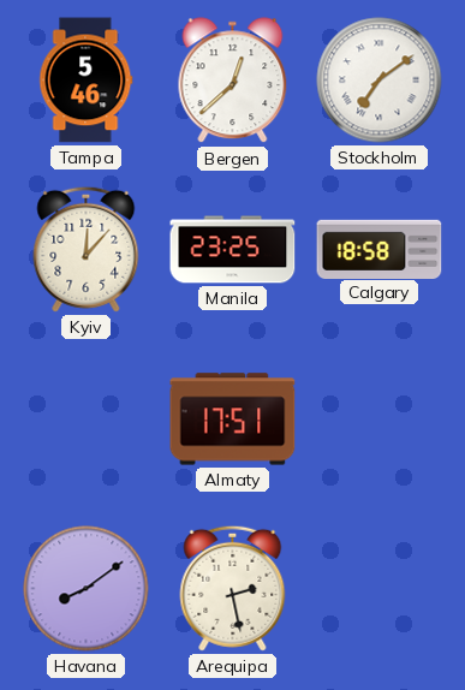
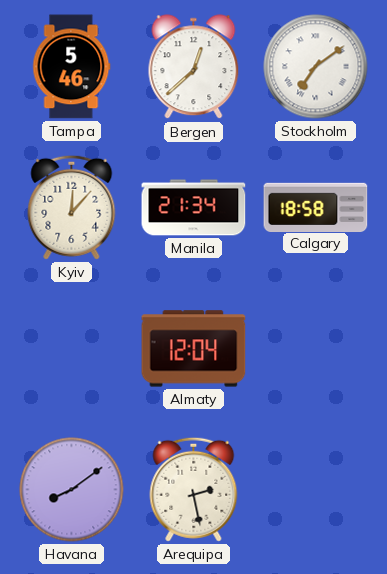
Manila: 23:25 -> 21:34 (194, 208)
Almaty: 17:51 -> 12:04 (194, 349)
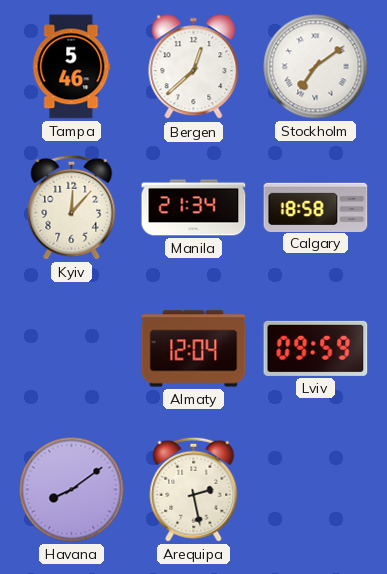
Lviv: none -> 09:59 (316, 348)
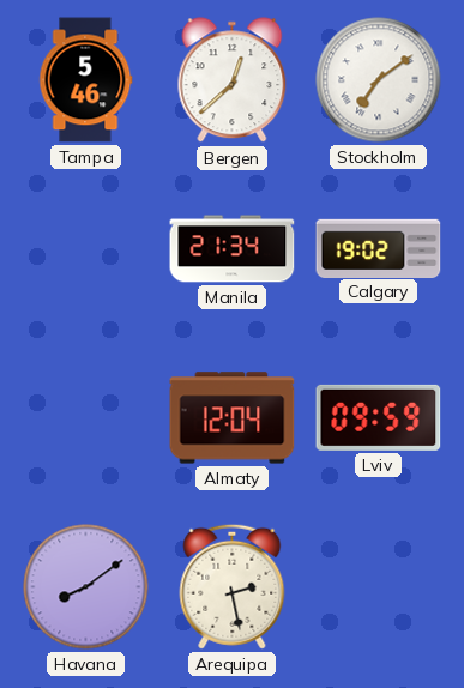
Kyiv: 12:07 -> none (72, 207)
Calgary: 18:58 -> 19:02 (379, 248)
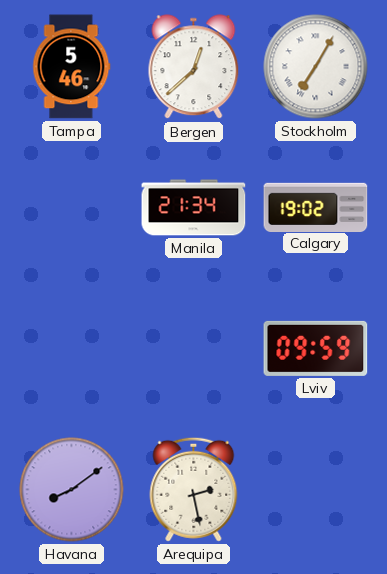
Stockholm: 7:09 -> 7:05 (316, 67)
Almaty: 12:04 -> none (233, 418)
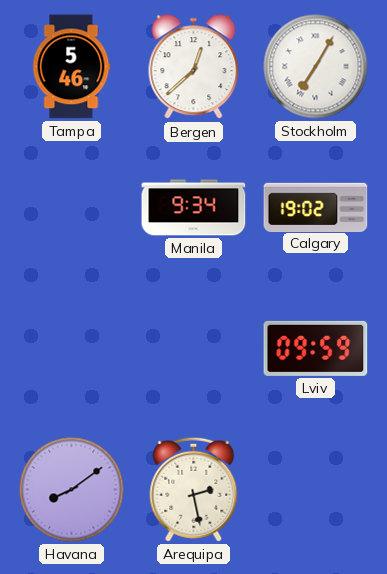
Manila: 21:34 -> 9:34 (194, 208)
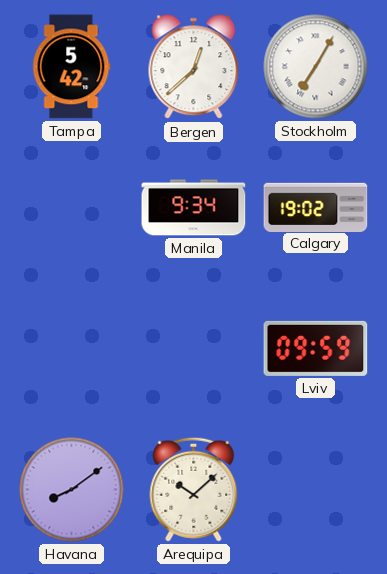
Tampa: 5:46 -> 5:42 (72, 67)
Arequipa: 2:28 -> 10:08 (194, 489)
